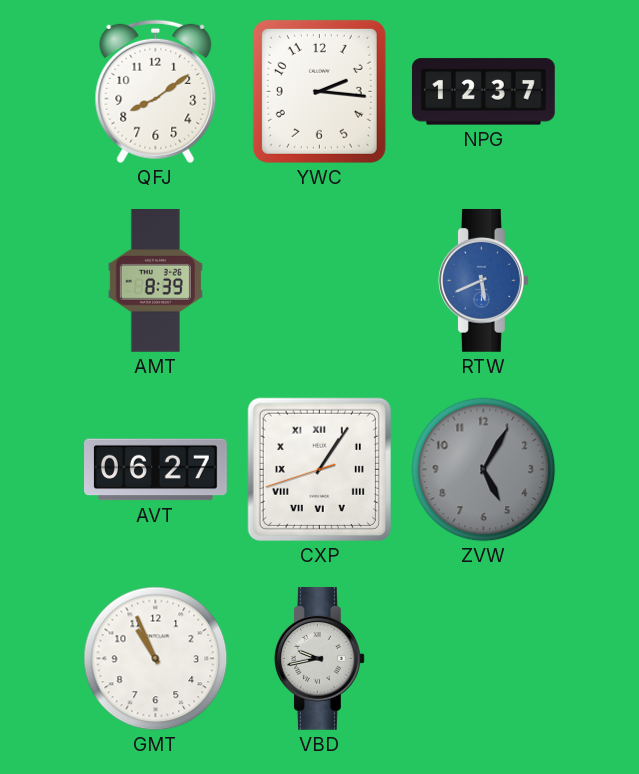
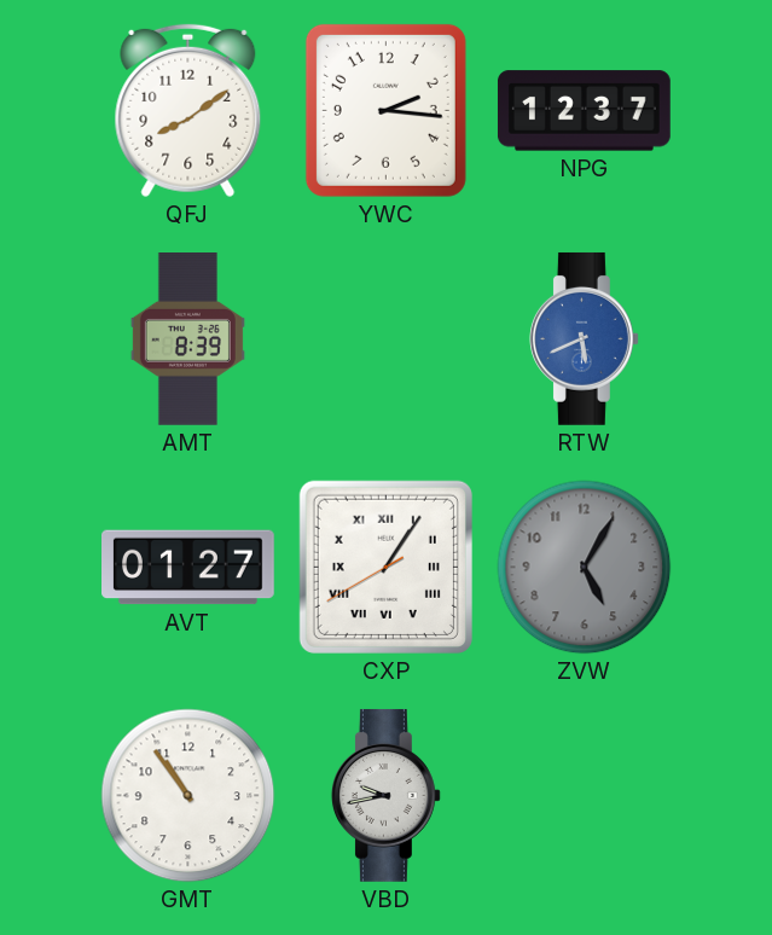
AVT: 06:27 -> 01:27 (188, 568)
CXP: 1:05:42 -> 1:05:40 (385, 567)
GMT: 10:56 -> 10:54 (188, 796)
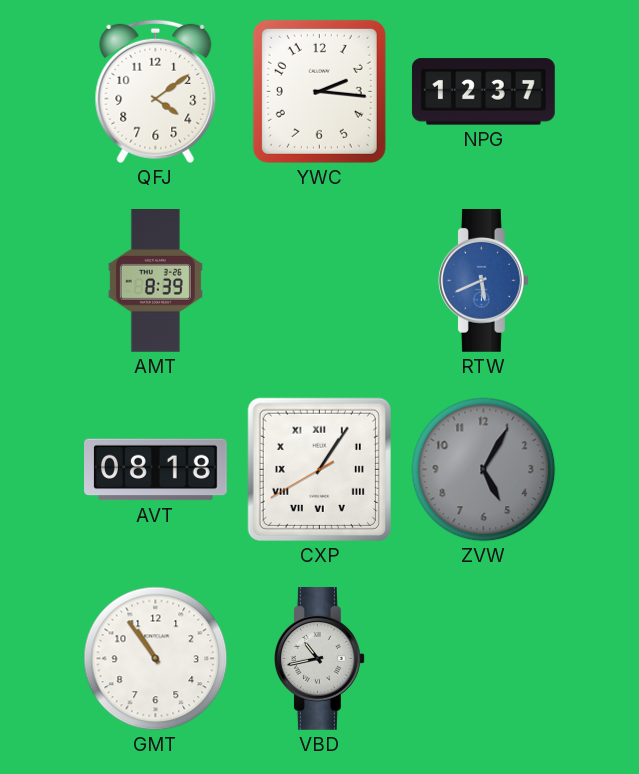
QFJ: 8:09 -> 4:09 (156, 92)
AVT: 01:27 -> 08:18 (156, 470)
VBD: 9:43 -> 10:43 (320, 658)
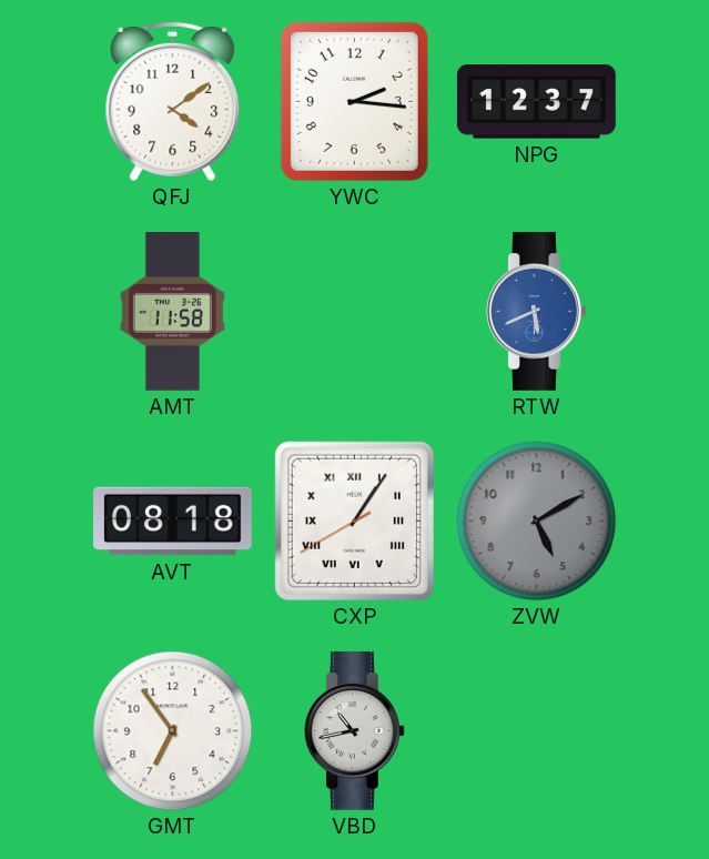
AMT: 8:39 -> 11:58 (172, 312)
ZVW: 5:05 -> 5:10 (537, 522)
GMT: 10:54 -> 6:54 (173, 731)
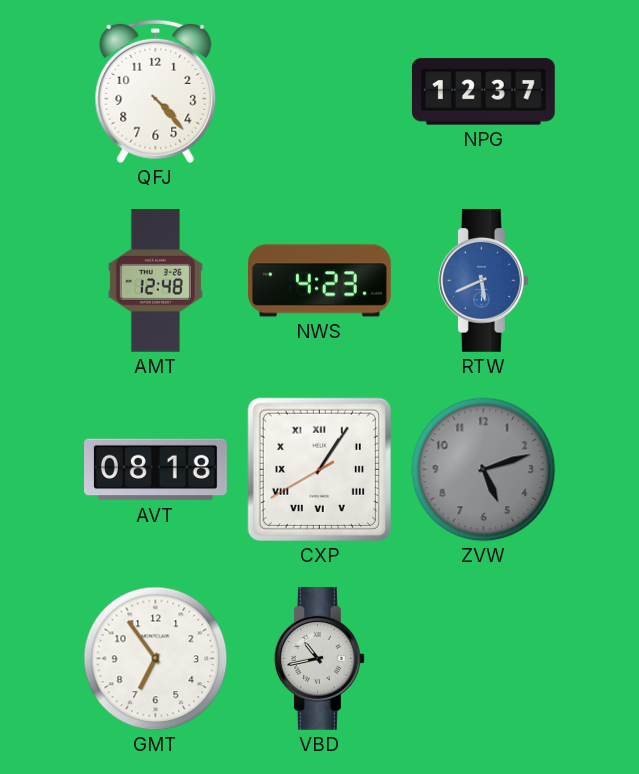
QFJ: 4:09 -> 4:23 (156, 92)
YWC: 2:16 -> none (354, 101)
AMT: 11:58 -> 12:48 (155, 281)
NWS: none -> 4:23 (320, 281)
ZVW: 5:10 -> 5:12 (484, 470)
